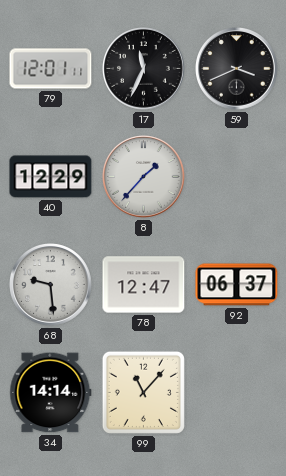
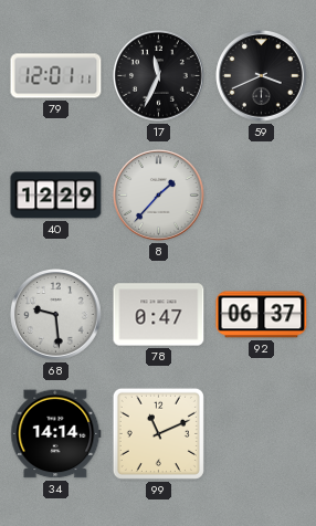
78: 12:47 -> 0:47 (159, 315)
99: 11:07 -> 11:11 (158, 433)
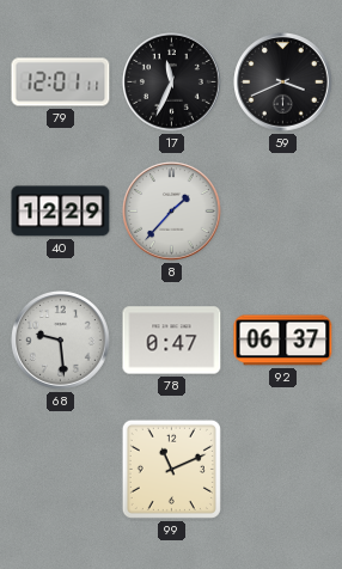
34: 14:14 -> none (56, 434)
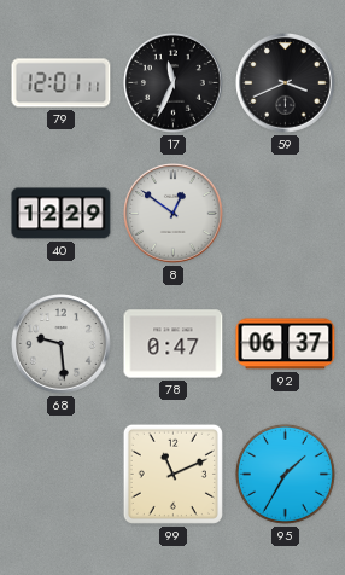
8: 1:37 -> 12:51 (174, 214)
95: none -> 1:35 (285, 474)
